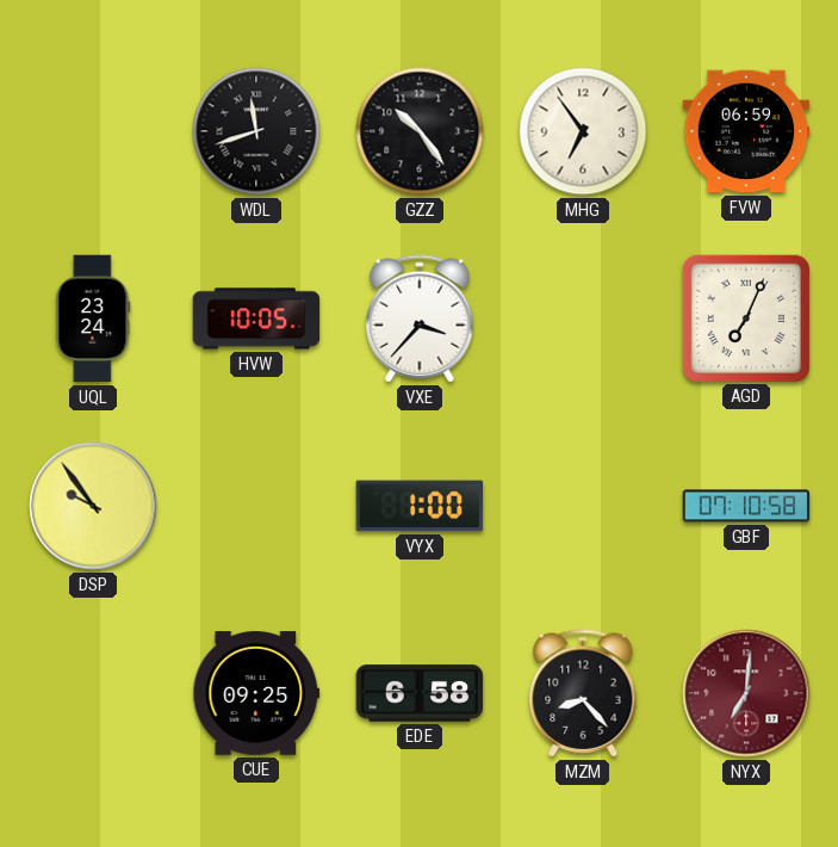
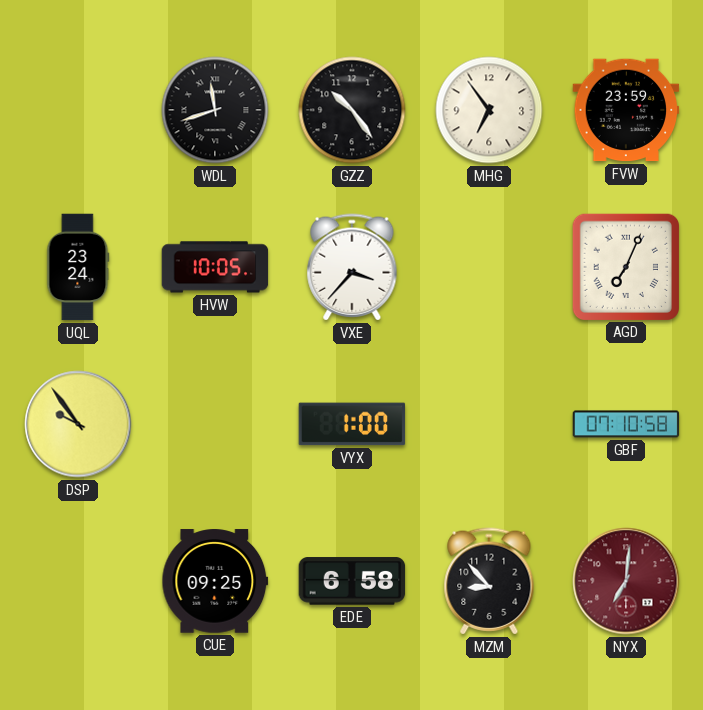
FVW: 06:59 -> 23:59 (626, 110)
MZM: 8:23 -> 8:53 (489, 581)
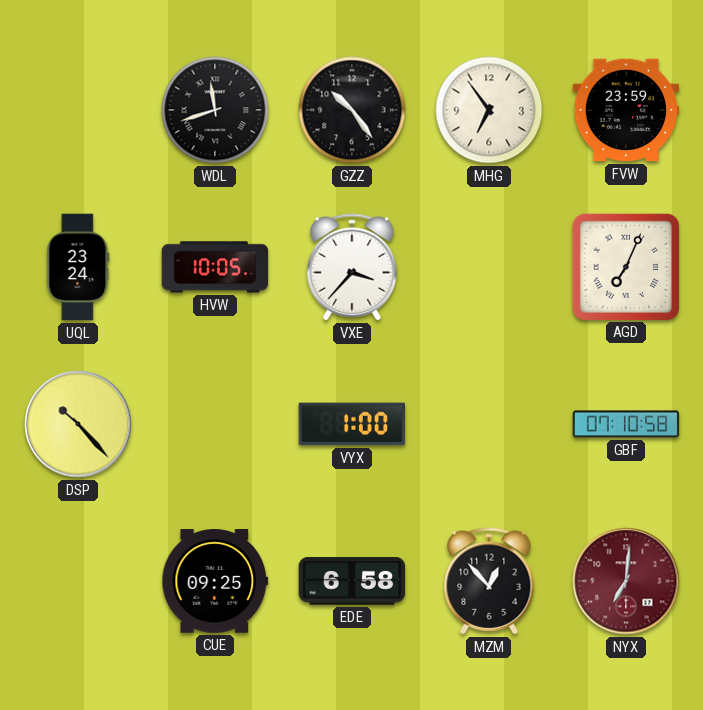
DSP: 9:54 -> 10:23 (78, 424)
MZM: 8:53 -> 12:53 (489, 581)
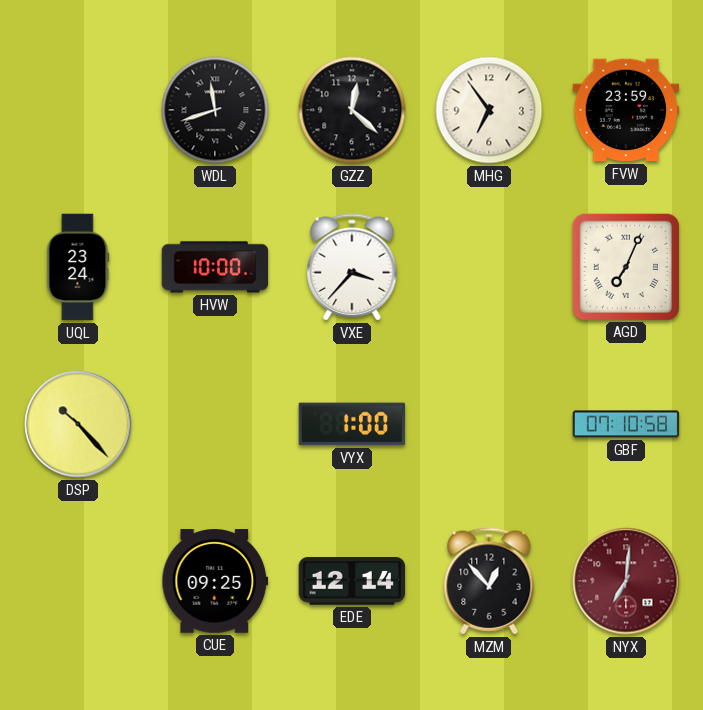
GZZ: 10:24 -> 12:22 (352, 110)
HVW: 10:05 -> 10:00 (215, 267)
EDE: 6:58 -> 12:14 (352, 581)
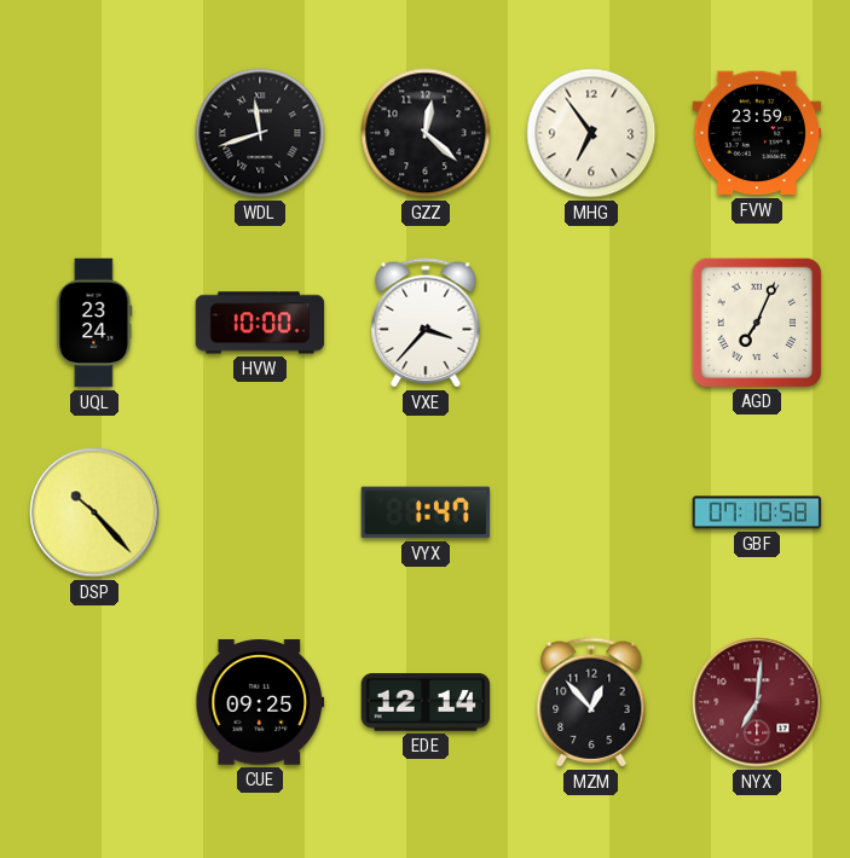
VYX: 1:00 -> 1:47 (426, 512)
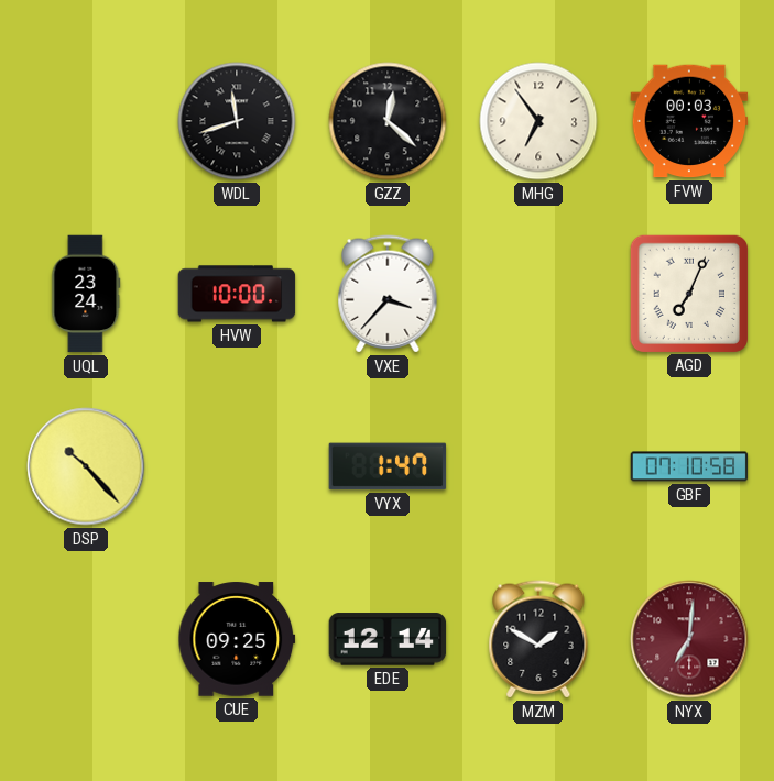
FVW: 23:59 -> 00:03 (689, 121)
MZM: 12:53 -> 1:50 (538, 639)
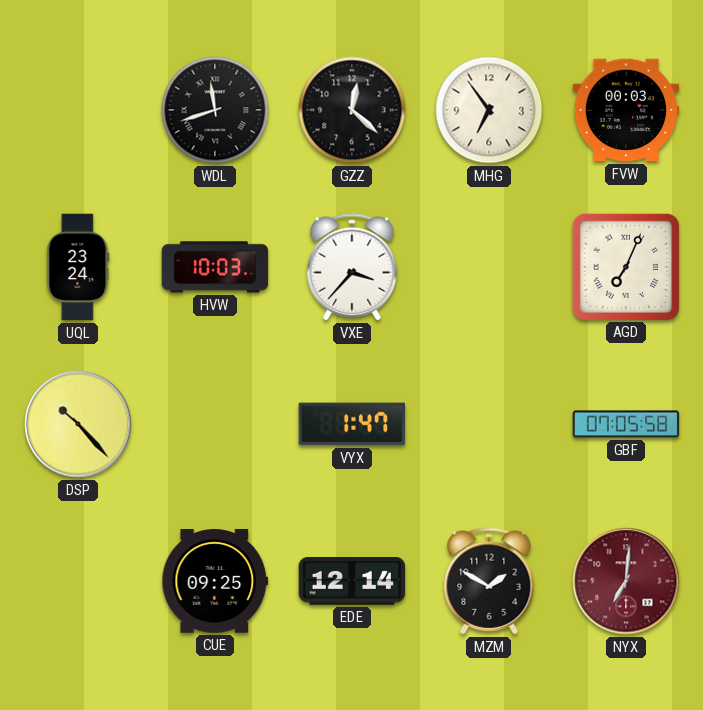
HVW: 10:00 -> 10:03 (215, 267)
GBF: 07:10 -> 07:05 (626, 424)
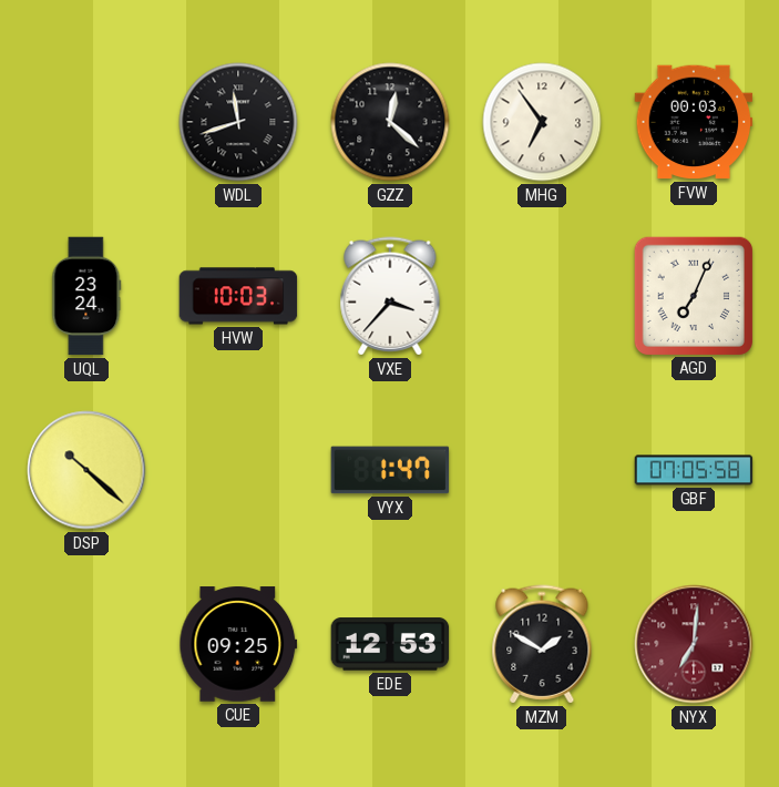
DSP: 10:23 -> 10:22 (86, 470)
EDE: 12:14 -> 12:53 (390, 644)
